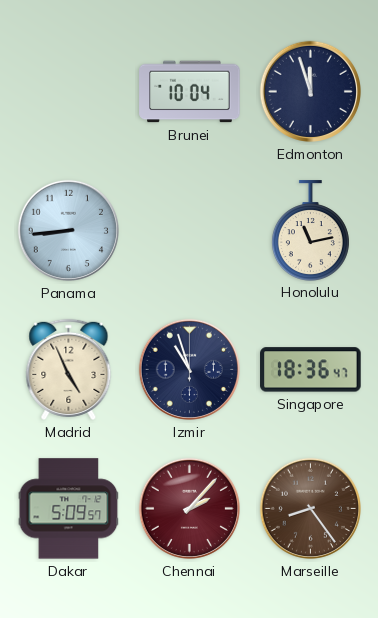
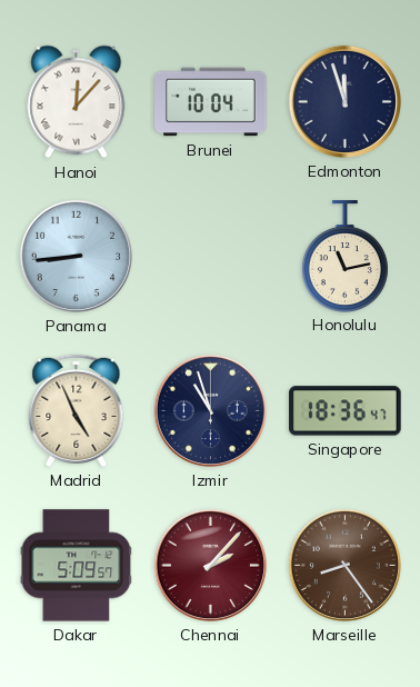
Hanoi: none -> 12:07 (77, 102)
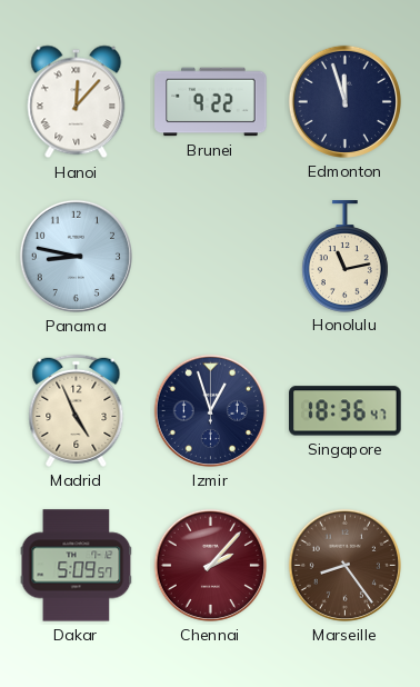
Brunei: 10:04 -> 9:22 (211, 102)
Panama: 8:44 -> 8:47 (76, 256)
Izmir: 10:57 -> 12:57 (210, 410)
